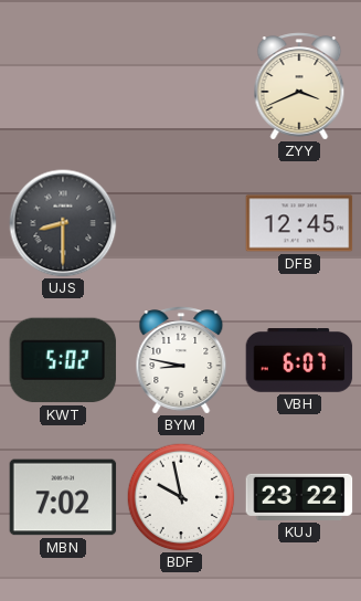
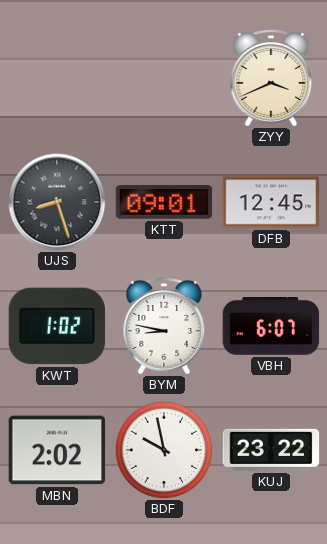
UJS: 8:30 -> 8:27 (57, 202)
KTT: none -> 09:01 (164, 202)
KWT: 5:02 -> 1:02 (57, 326)
MBN: 7:02 -> 2:02 (57, 450)
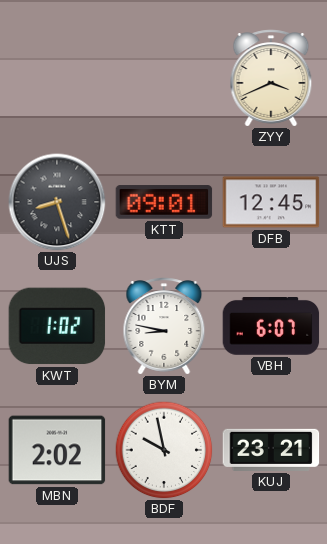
KUJ: 23:22 -> 23:21 (271, 450)
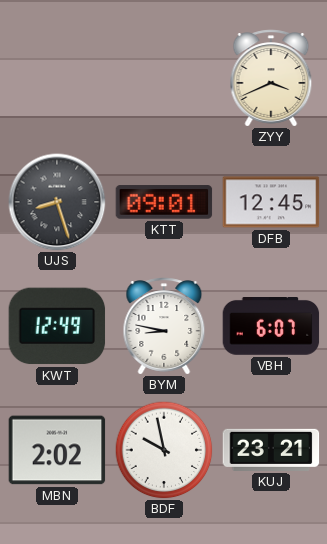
KWT: 1:02 -> 12:49 (57, 326)
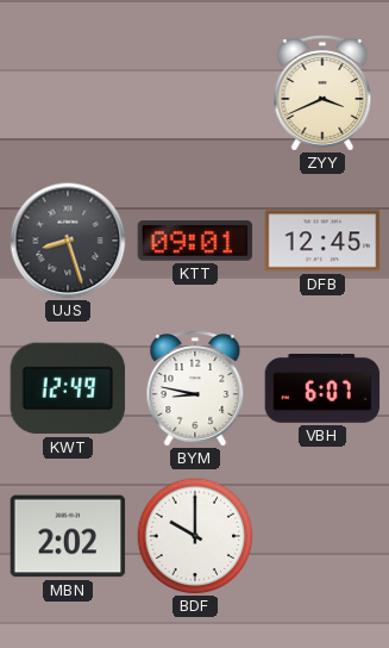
BDF: 9:58 -> 10:00 (195, 536)
KUJ: 23:21 -> none (271, 450)
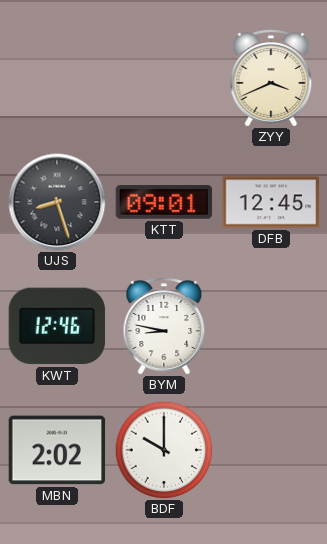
KWT: 12:49 -> 12:46 (57, 326)
VBH: 6:07 -> none (322, 390)
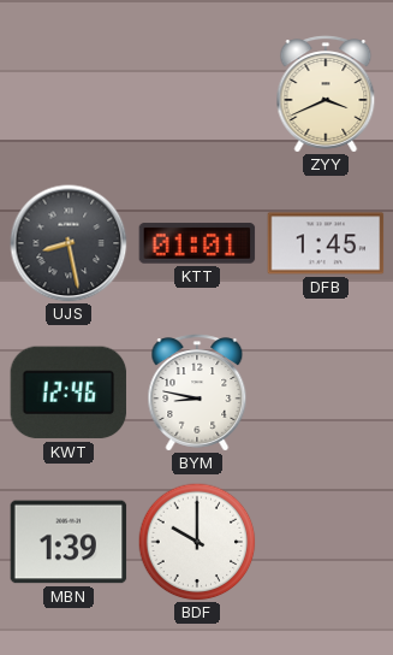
UJS: 8:27 -> 8:28 (69, 243)
KTT: 09:01 -> 01:01 (197, 243)
DFB: 12:45 -> 1:45 (326, 243)
MBN: 2:02 -> 1:39 (69, 542)
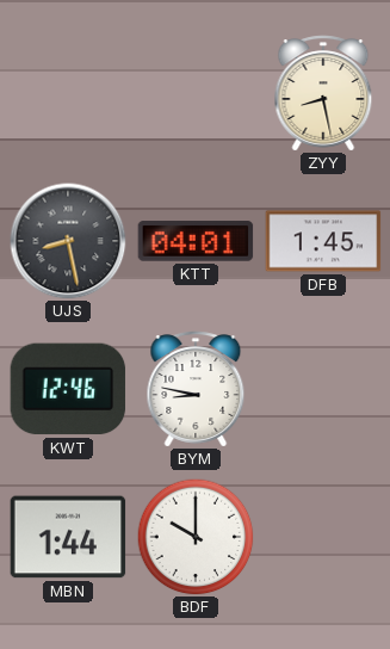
ZYY: 3:41 -> 8:28 (323, 93)
KTT: 01:01 -> 04:01 (196, 241)
MBN: 1:39 -> 1:44 (68, 537)
